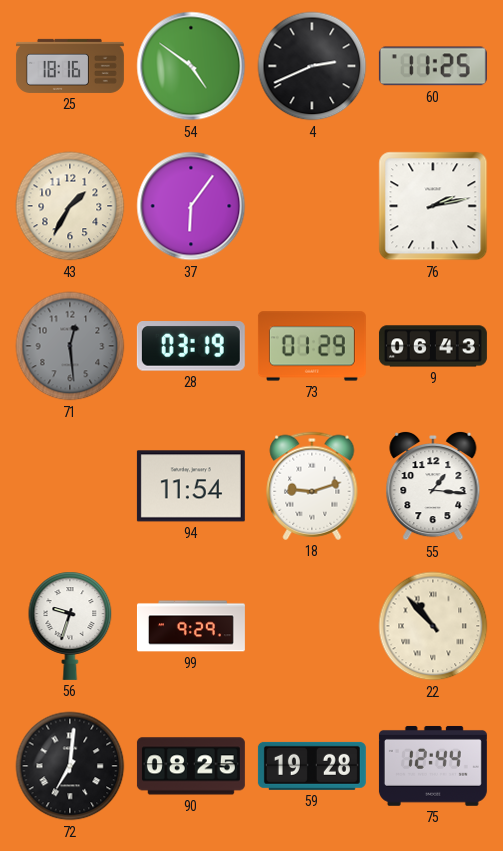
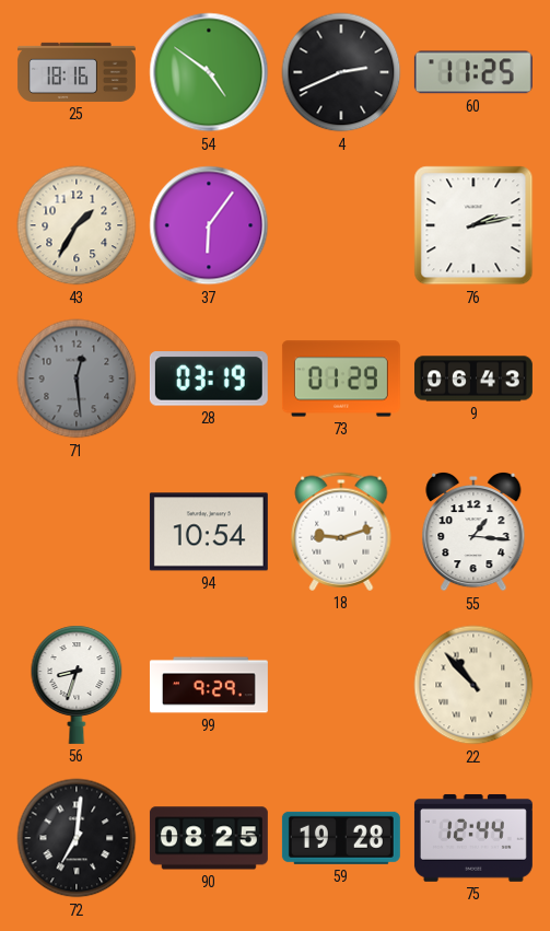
94: 11:54 -> 10:54 (209, 532)
56: 9:33 -> 8:33 (77, 685)
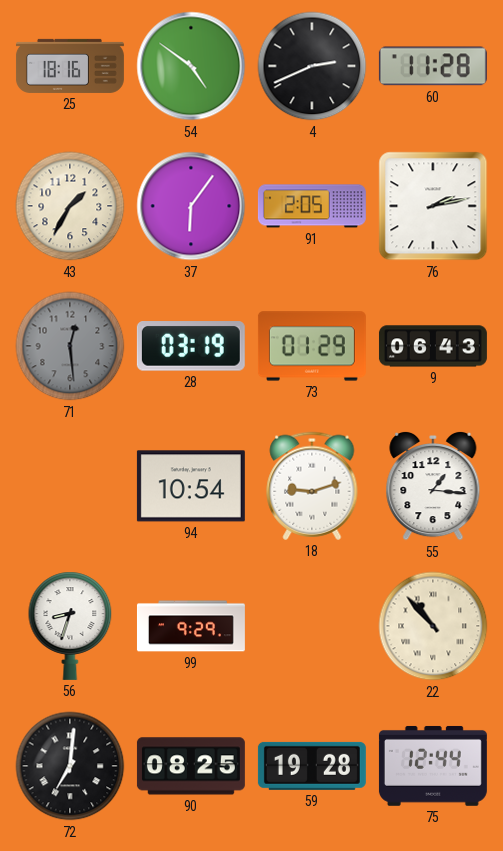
60: 11:25 -> 11:28 (433, 66)
91: none -> 2:05 (312, 206)
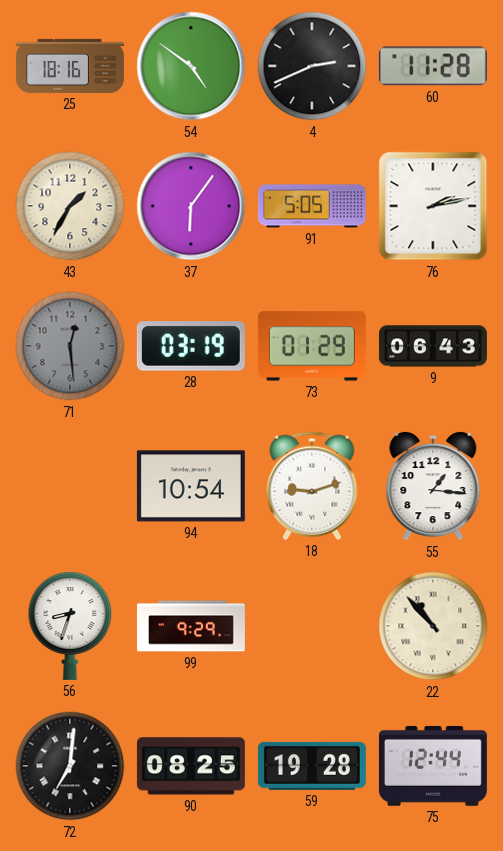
91: 2:05 -> 5:05 (312, 206)
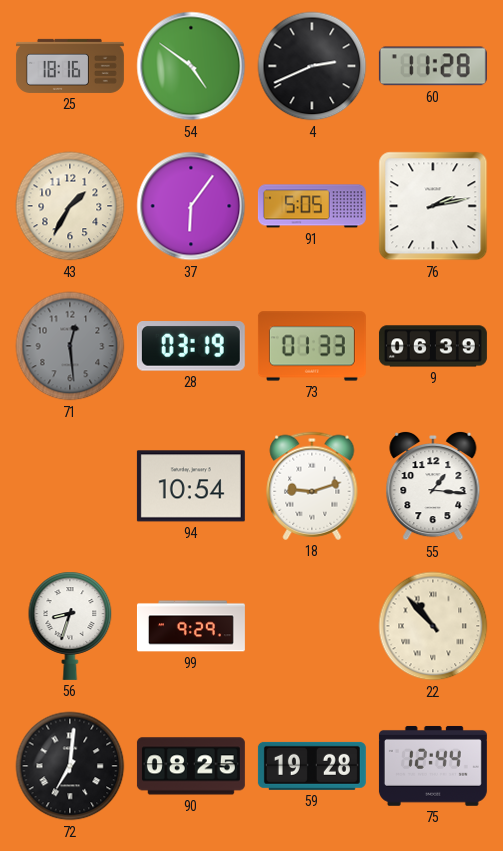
73: 01:29 -> 01:33 (312, 346)
9: 06:43 -> 06:39 (433, 346)
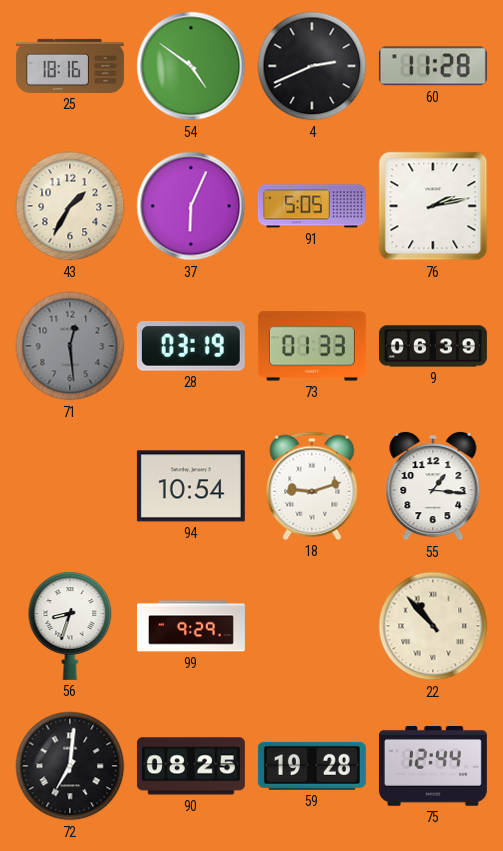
37: 6:06 -> 6:04 (191, 206)
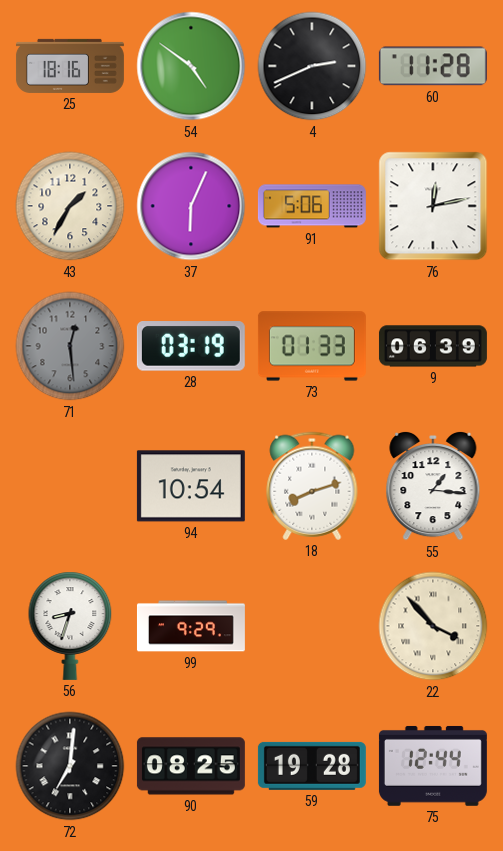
91: 5:05 -> 5:06 (312, 206)
76: 2:13 -> 12:13 (433, 206)
18: 9:12 -> 8:12 (312, 486)
22: 10:53 -> 3:53 (433, 626)
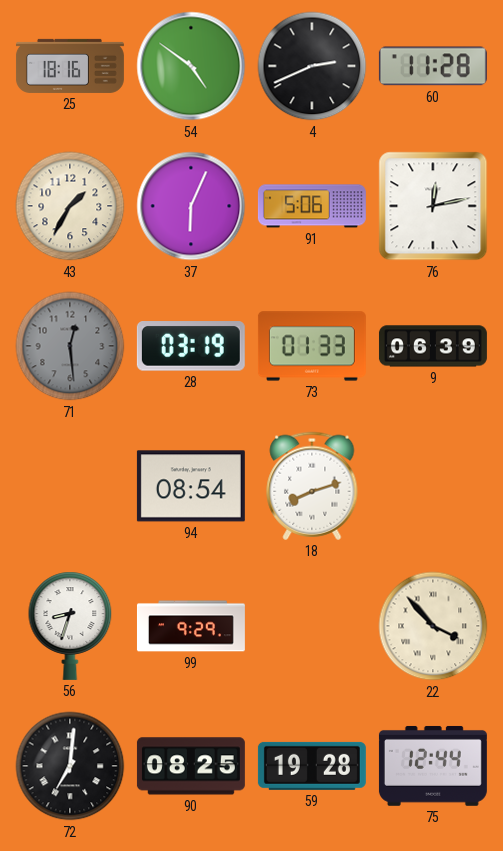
94: 10:54 -> 08:54 (191, 486)
55: 1:16 -> none (433, 486)
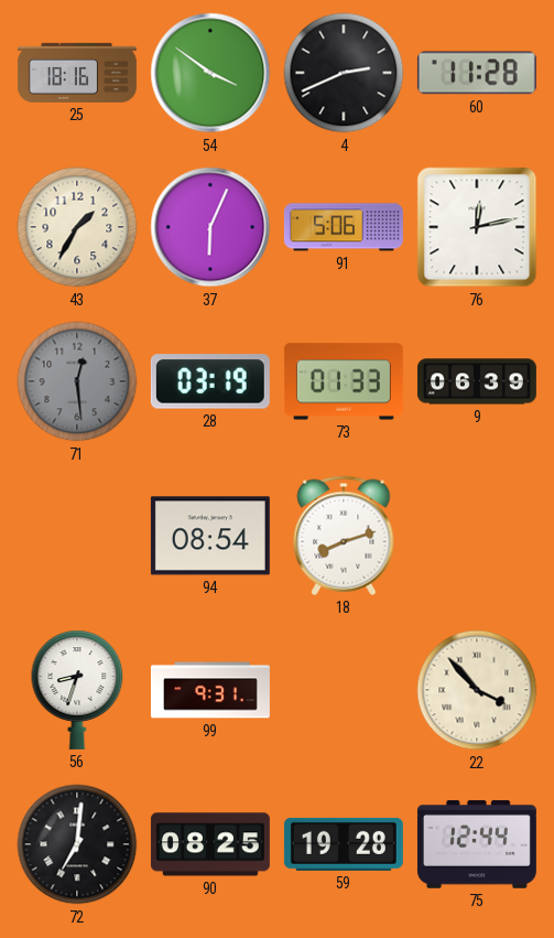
54: 4:51 -> 3:51 (210, 73)
99: 9:29 -> 9:31 (210, 690)
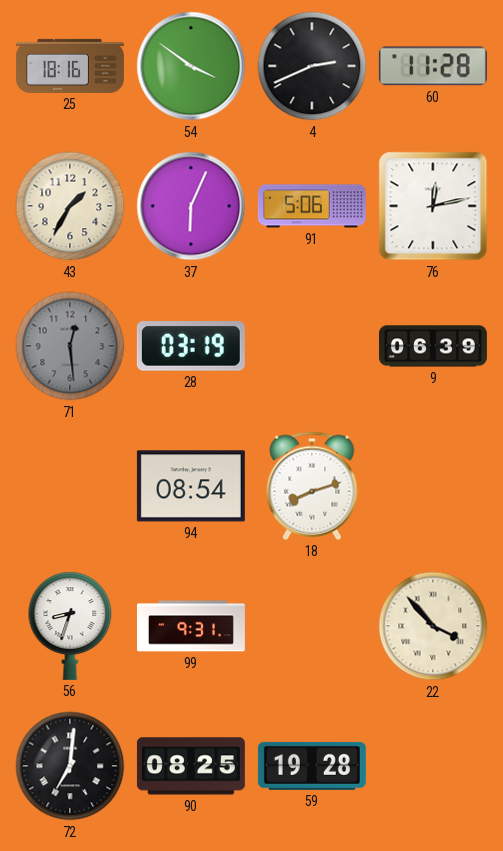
73: 01:33 -> none (344, 381)
75: 12:44 -> none (477, 844)
